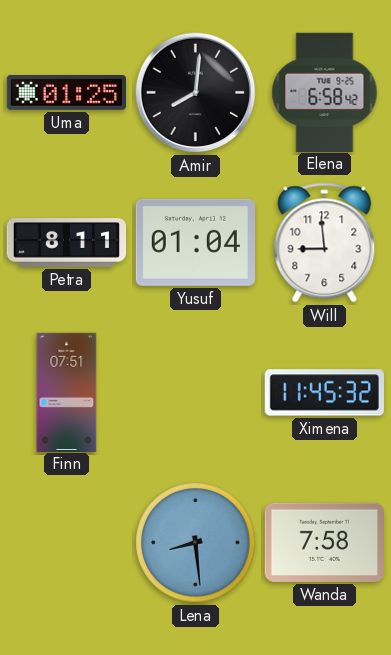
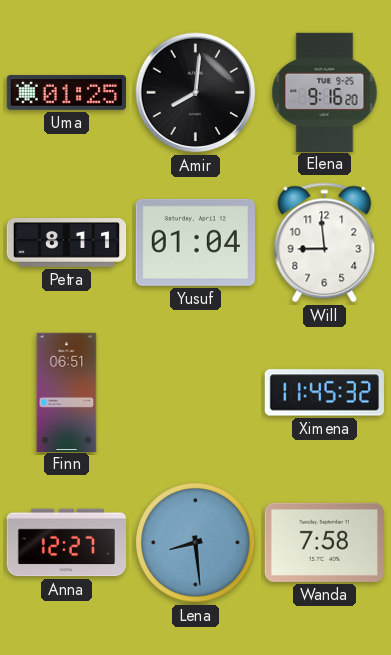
Elena: 6:58 -> 9:16 (325, 92)
Finn: 07:51 -> 06:51 (67, 392)
Anna: none -> 12:27 (66, 543)
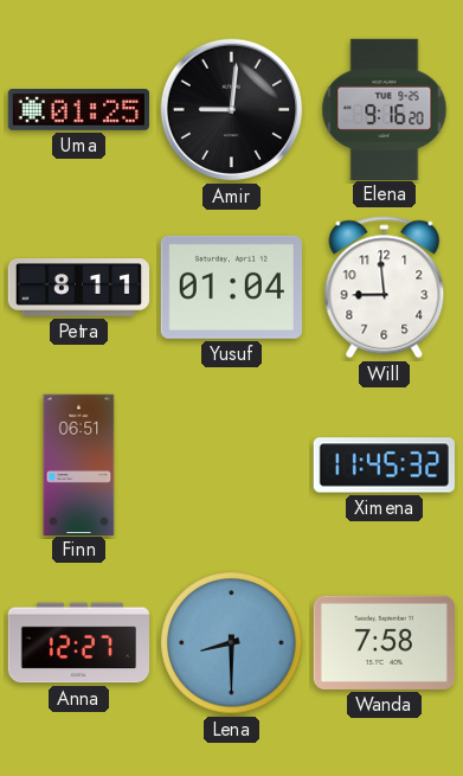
Amir: 8:01 -> 9:01 (232, 110)
Lena: 8:29 -> 8:30 (232, 643)
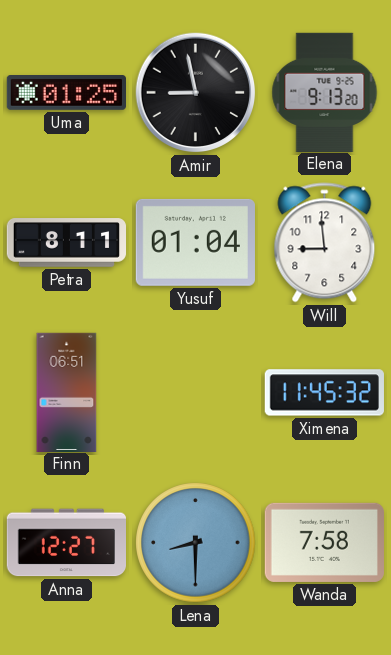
Amir: 9:01 -> 8:58 (196, 93)
Elena: 9:16 -> 9:13 (325, 92)
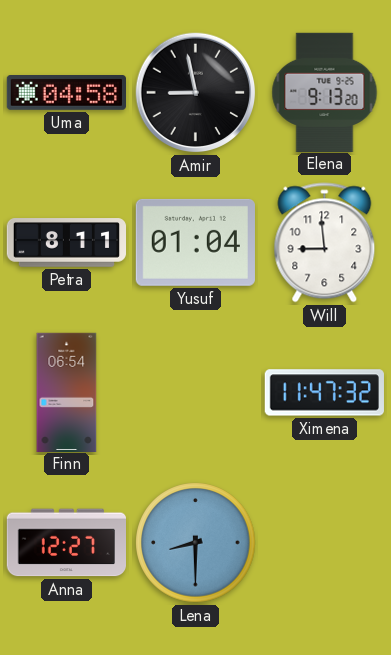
Uma: 01:25 -> 04:58 (66, 93)
Finn: 06:51 -> 06:54 (67, 392)
Ximena: 11:45 -> 11:47 (324, 393)
Wanda: 7:58 -> none (324, 542)
